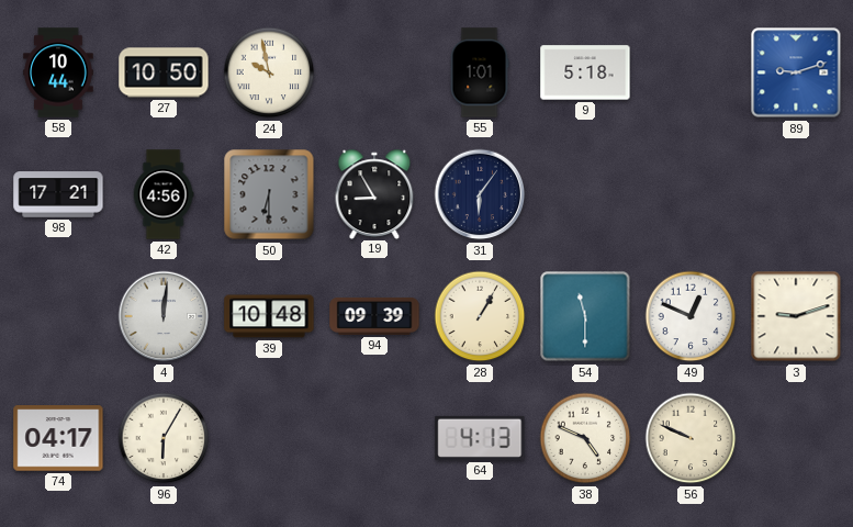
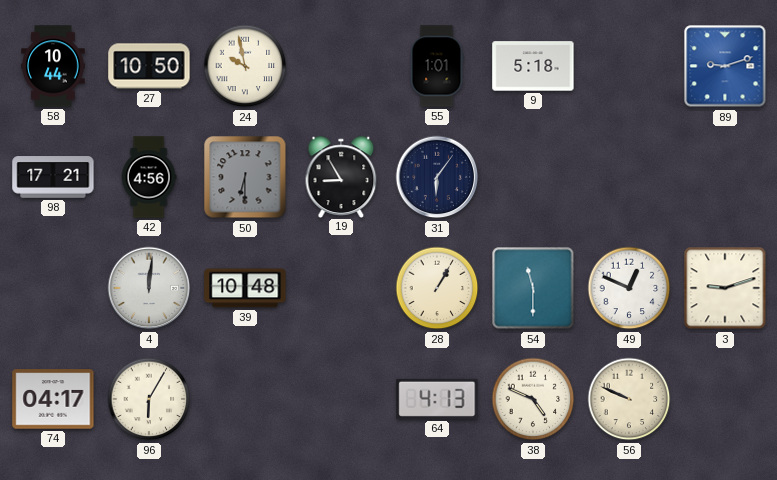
94: 09:39 -> none (374, 316)
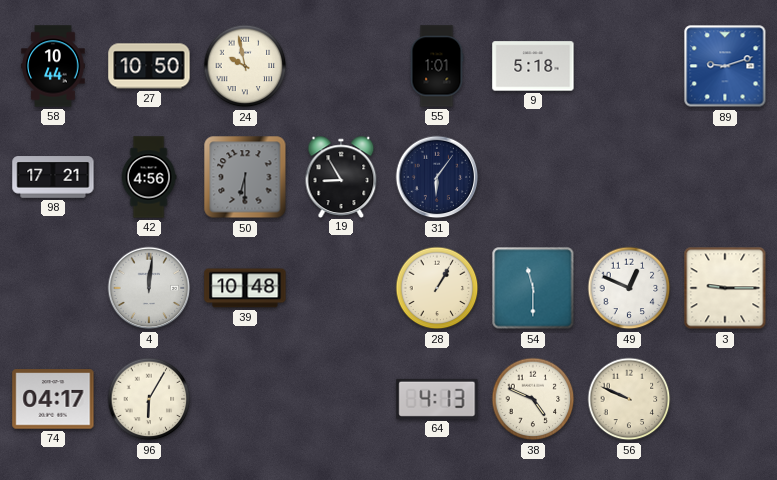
3: 9:12 -> 9:15 (725, 288)
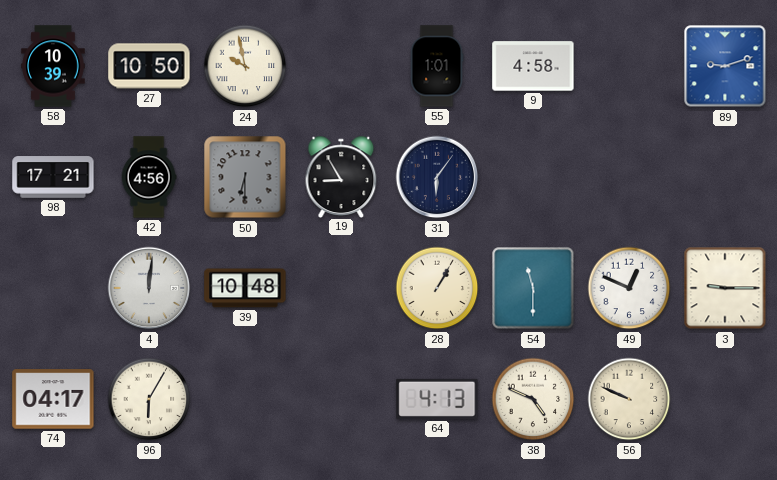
58: 10:44 -> 10:39 (53, 66)
9: 5:18 -> 4:58 (533, 66)
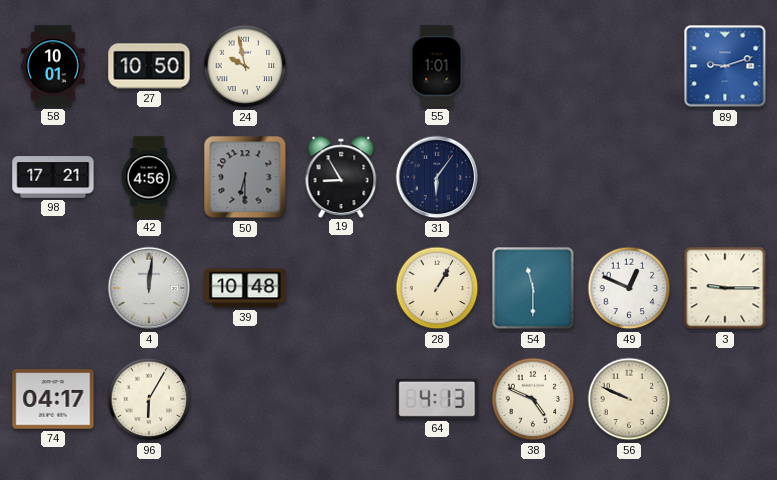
58: 10:39 -> 10:01 (53, 66)
9: 4:58 -> none (533, 66)
